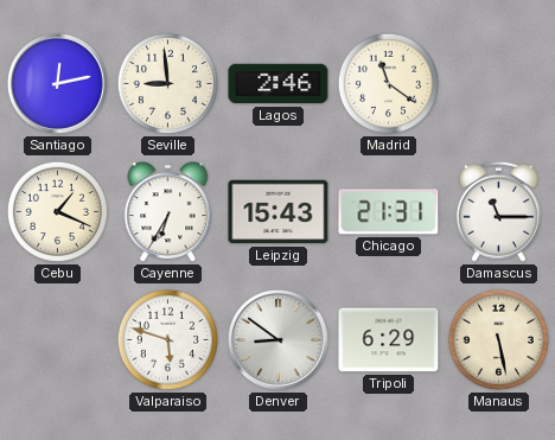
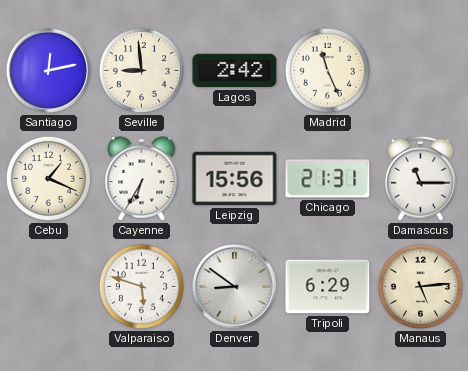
Lagos: 2:46 -> 2:42 (235, 71)
Madrid: 11:21 -> 11:26 (327, 70)
Leipzig: 15:43 -> 15:56 (235, 179)
Manaus: 5:28 -> 5:14 (420, 286)
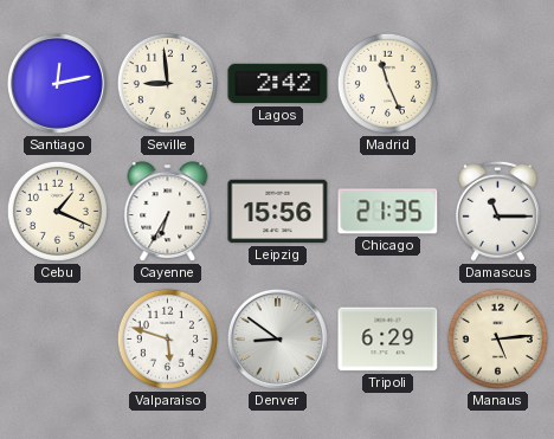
Chicago: 21:31 -> 21:35 (388, 212)
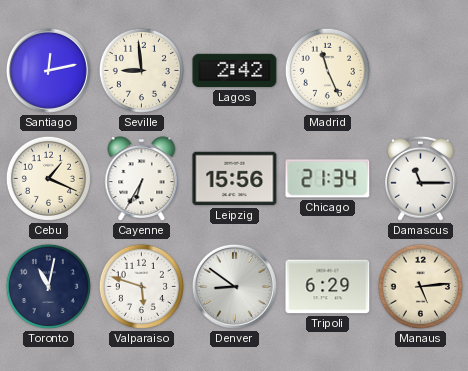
Chicago: 21:35 -> 21:34 (328, 179)
Toronto: none -> 11:02 (48, 286)
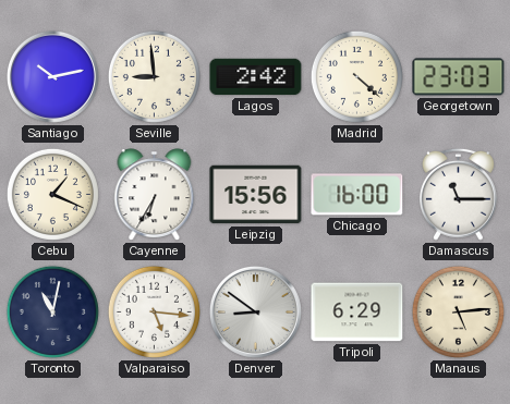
Santiago: 12:13 -> 10:13 (52, 76)
Madrid: 11:26 -> 4:22 (356, 76)
Georgetown: none -> 23:03 (459, 77)
Chicago: 21:34 -> 16:00 (357, 195)
Valparaiso: 5:48 -> 5:16 (154, 311)
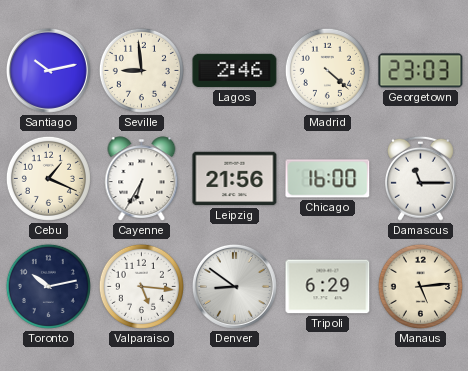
Lagos: 2:42 -> 2:46 (235, 71)
Leipzig: 15:56 -> 21:56 (235, 179)
Toronto: 11:02 -> 10:13 (48, 286)
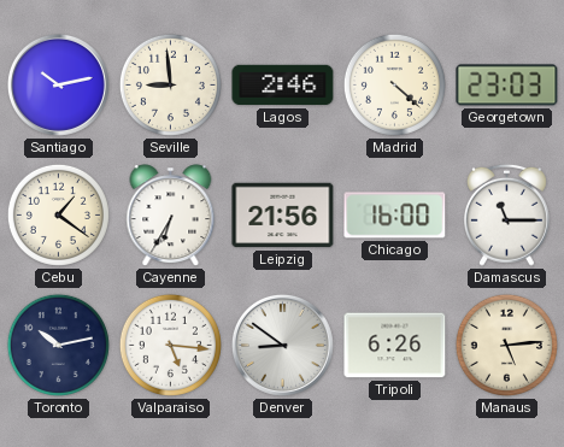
Cebu: 1:19 -> 1:21 (58, 214)
Tripoli: 6:29 -> 6:26 (395, 346)
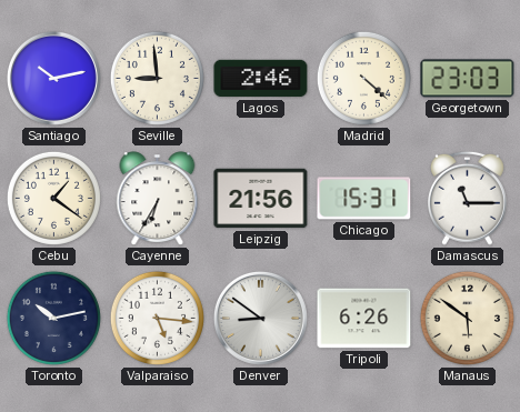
Chicago: 16:00 -> 15:31 (364, 199)
Manaus: 5:14 -> 5:51 (467, 318)
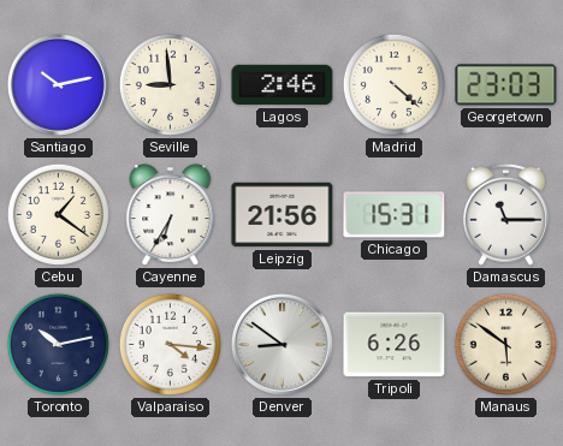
Valparaiso: 5:16 -> 4:16 (170, 344)
